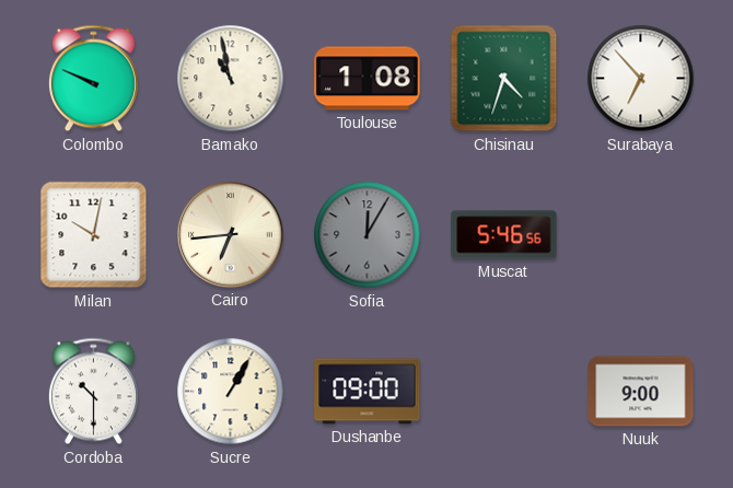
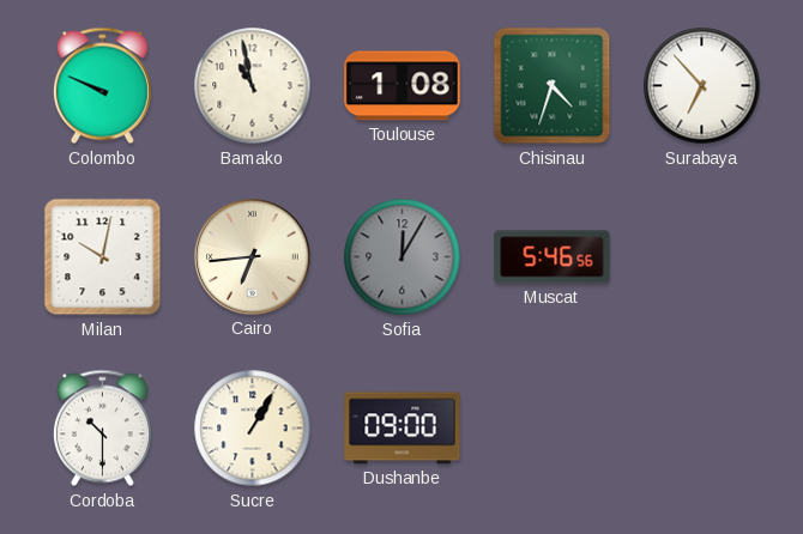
Nuuk: 9:00 -> none (641, 392)
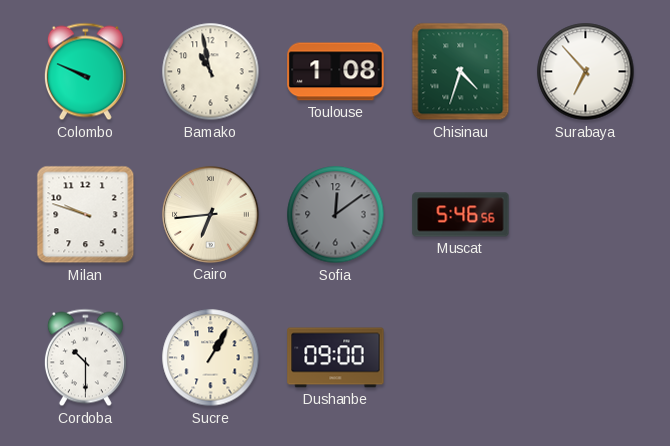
Milan: 10:02 -> 9:48 (86, 215)
Sofia: 12:05 -> 12:09 (336, 215)
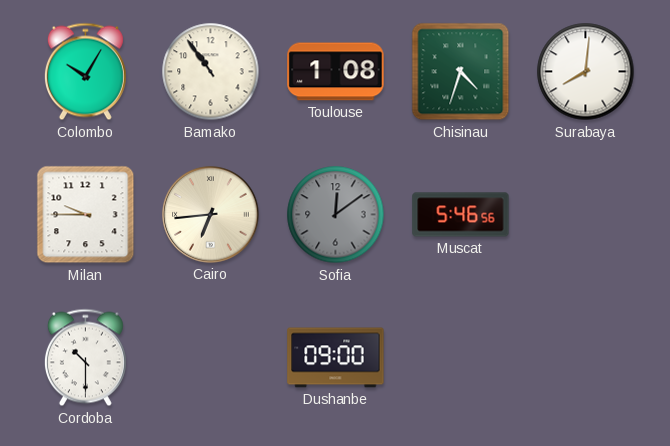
Colombo: 9:49 -> 10:05 (85, 72)
Bamako: 10:58 -> 10:54 (211, 72)
Surabaya: 6:53 -> 8:01 (586, 72)
Milan: 9:48 -> 9:45 (86, 215)
Sucre: 1:05 -> none (211, 358)
